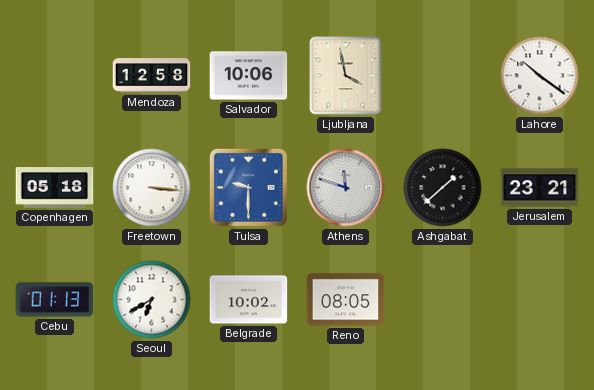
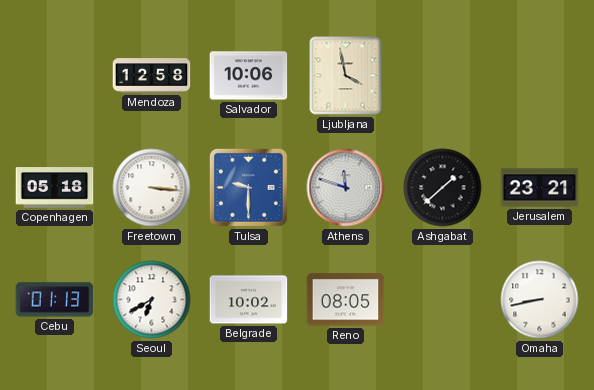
Lahore: 10:21 -> none (540, 76)
Omaha: none -> 8:43 (540, 300)
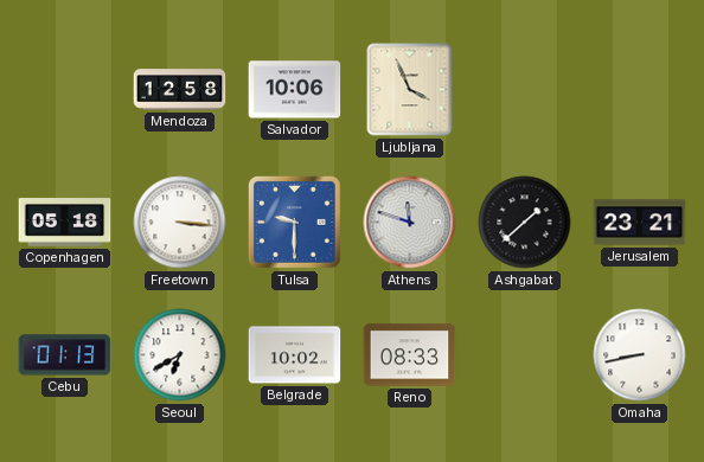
Ljubljana: 3:58 -> 3:56 (410, 90)
Reno: 08:05 -> 08:33 (410, 355)
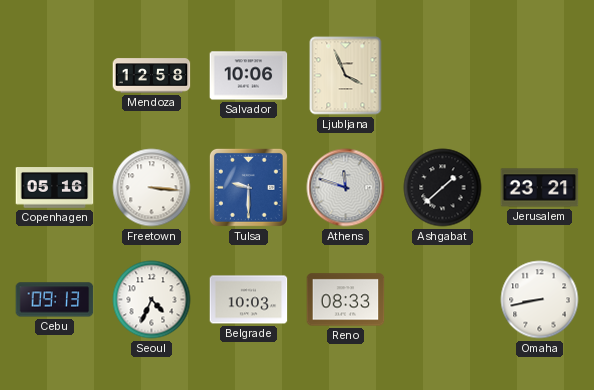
Copenhagen: 05:18 -> 05:16 (55, 188)
Cebu: 01:13 -> 09:13 (55, 300)
Seoul: 6:40 -> 4:34 (152, 300)
Belgrade: 10:02 -> 10:03 (249, 300)
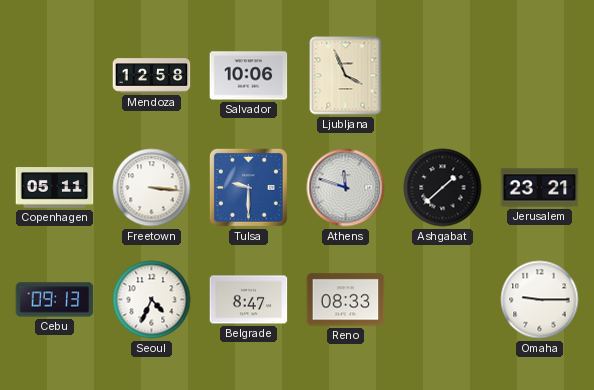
Copenhagen: 05:16 -> 05:11 (55, 188)
Belgrade: 10:03 -> 8:47 (249, 300)
Omaha: 8:43 -> 9:15 (540, 300)
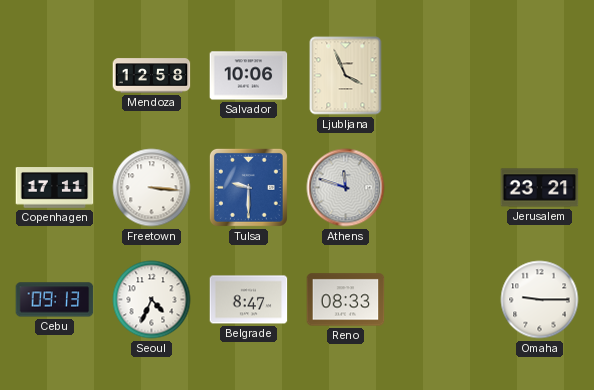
Copenhagen: 05:11 -> 17:11 (55, 188)
Ashgabat: 1:38 -> none (443, 188)
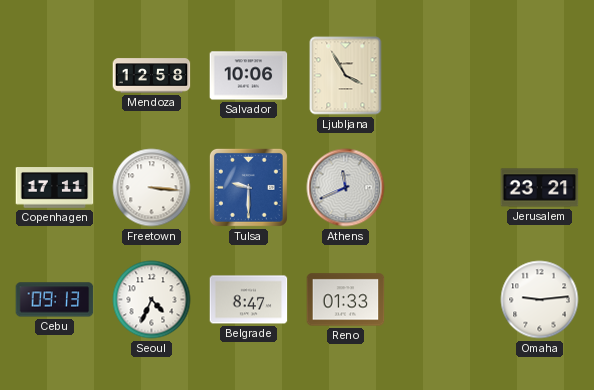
Ljubljana: 3:56 -> 3:55 (346, 76)
Athens: 11:48 -> 11:41 (346, 188)
Reno: 08:33 -> 01:33 (346, 300)
Omaha: 9:15 -> 9:14 (540, 300)
